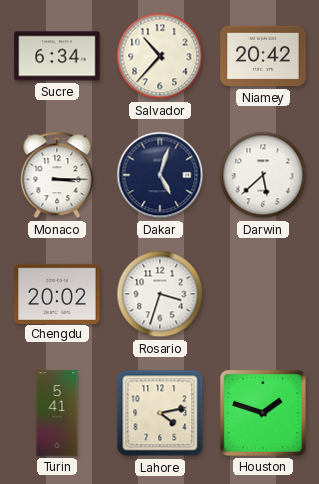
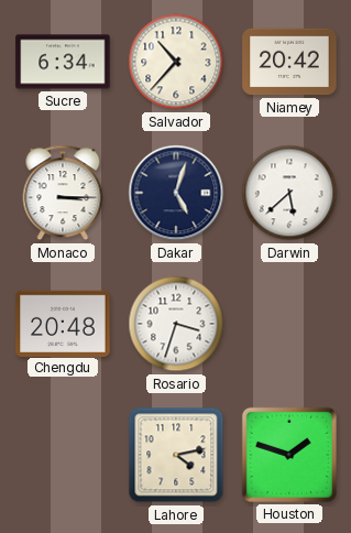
Chengdu: 20:02 -> 20:48 (63, 323)
Turin: 5:41 -> none (57, 413)
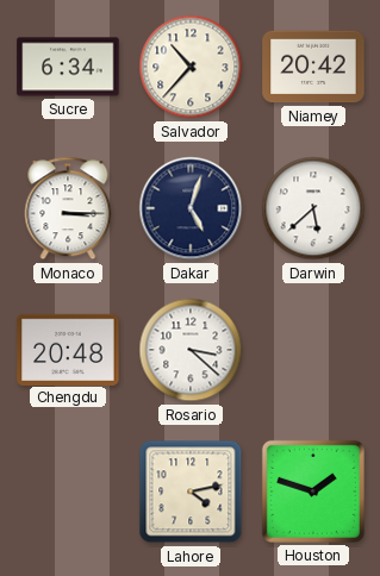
Rosario: 3:33 -> 3:22 (191, 350)
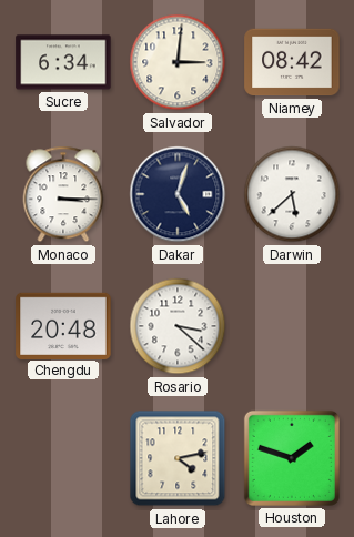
Salvador: 10:37 -> 3:01 (178, 62)
Niamey: 20:42 -> 08:42 (292, 62)
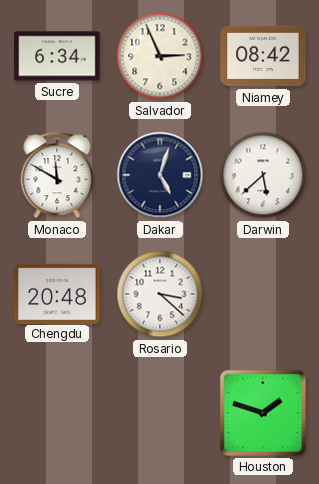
Salvador: 3:01 -> 2:56 (160, 56)
Monaco: 3:15 -> 11:50 (57, 175)
Lahore: 4:13 -> none (178, 458)
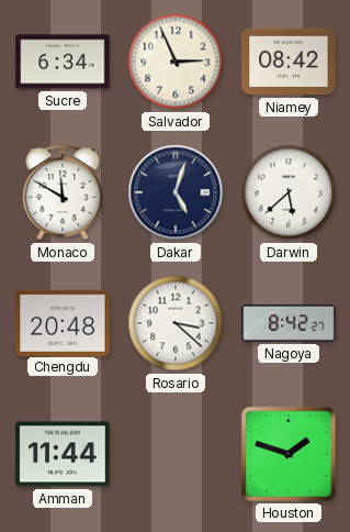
Nagoya: none -> 8:42 (289, 323)
Amman: none -> 11:44 (63, 454)
